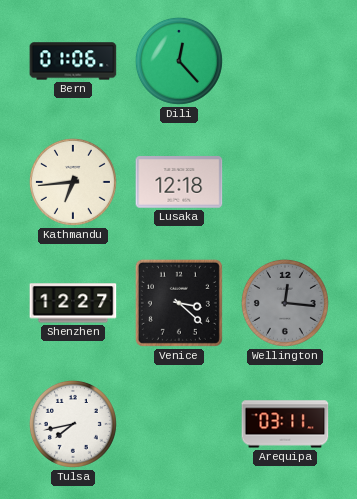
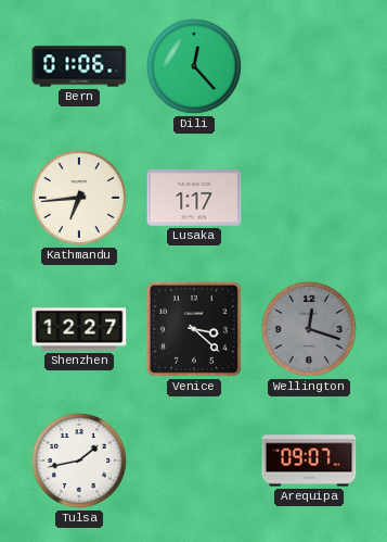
Lusaka: 12:18 -> 1:17 (194, 198)
Wellington: 12:16 -> 12:18 (309, 329)
Tulsa: 7:43 -> 1:43 (79, 461)
Arequipa: 03:11 -> 09:07 (309, 461)
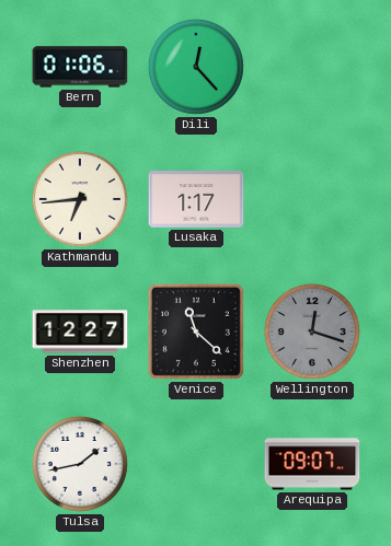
Venice: 3:22 -> 11:22 (196, 332)
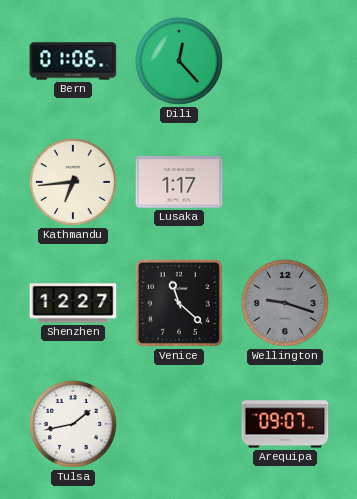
Wellington: 12:18 -> 9:18 (285, 303)
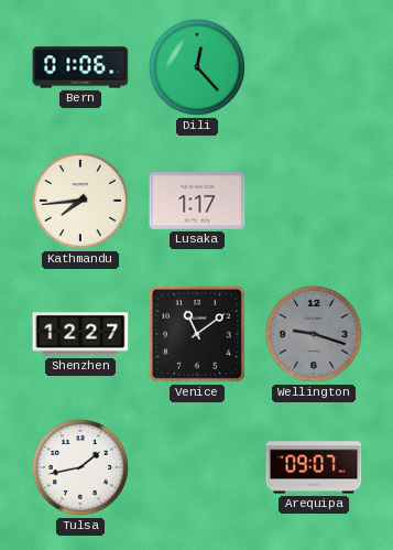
Kathmandu: 6:44 -> 7:44 (80, 201)
Venice: 11:22 -> 11:09 (197, 334)
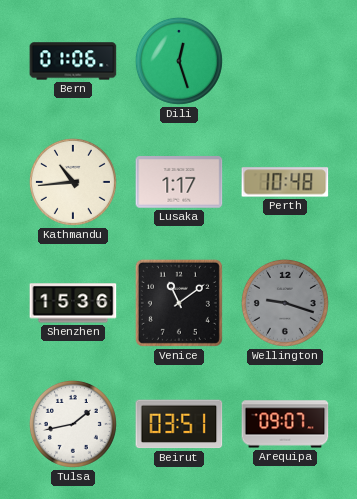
Dili: 12:23 -> 12:27 (179, 61)
Kathmandu: 7:44 -> 10:44 (73, 182)
Perth: none -> 10:48 (285, 182)
Shenzhen: 12:27 -> 15:36 (73, 303)
Beirut: none -> 03:51 (179, 424)
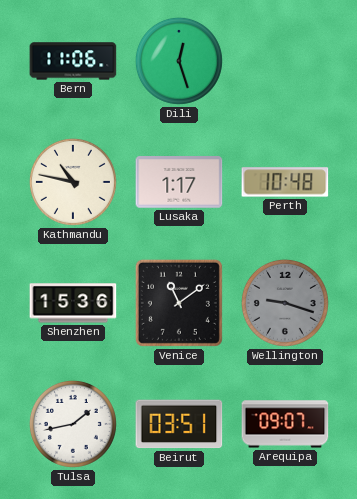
Bern: 01:06 -> 11:06 (73, 61)
Kathmandu: 10:44 -> 10:47 (73, 182)
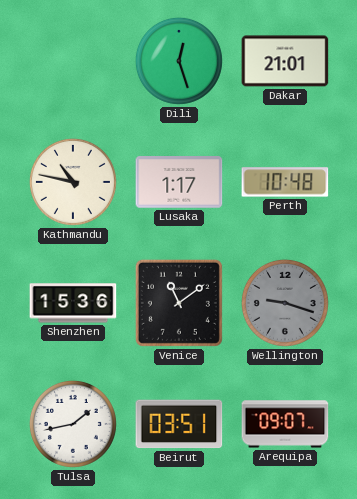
Bern: 11:06 -> none (73, 61)
Dakar: none -> 21:01 (285, 61)
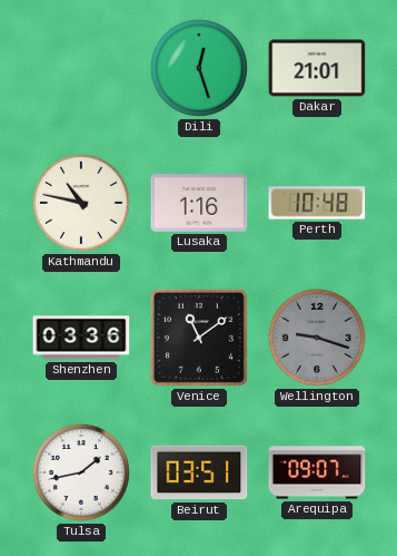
Lusaka: 1:17 -> 1:16 (199, 203)
Shenzhen: 15:36 -> 03:36 (81, 338)
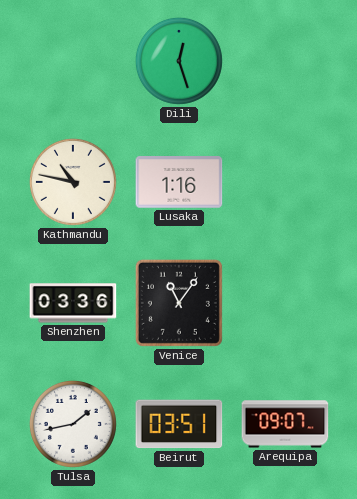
Dakar: 21:01 -> none (317, 68)
Perth: 10:48 -> none (317, 203)
Venice: 11:09 -> 11:06 (179, 303)
Wellington: 9:18 -> none (317, 338)
